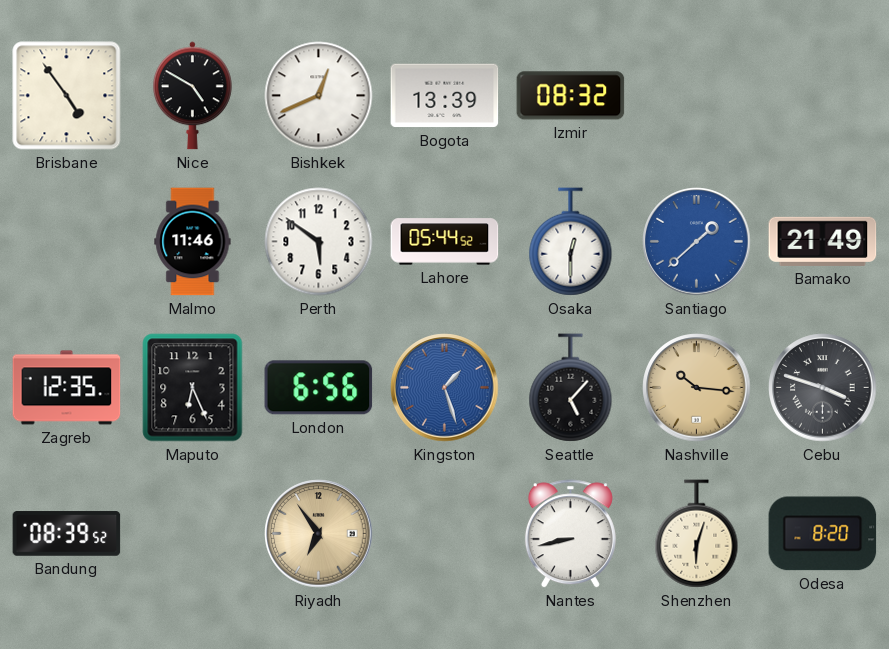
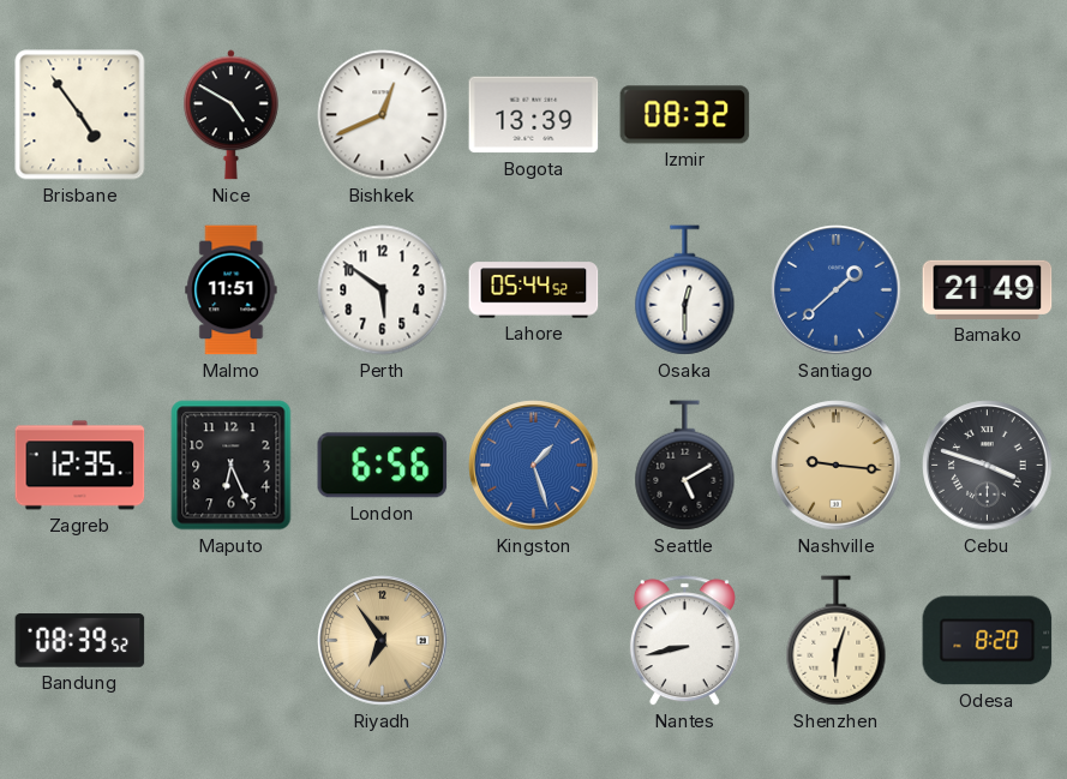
Malmo: 11:46 -> 11:51 (232, 290)
Seattle: 5:07 -> 5:10 (685, 466)
Nashville: 10:16 -> 9:16 (837, 466)
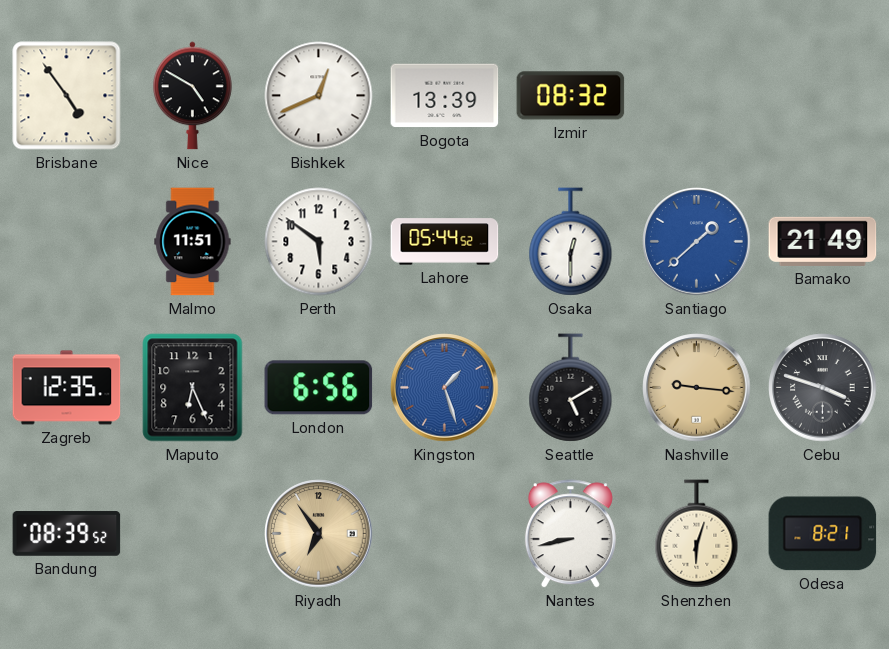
Odesa: 8:20 -> 8:21 (823, 534)
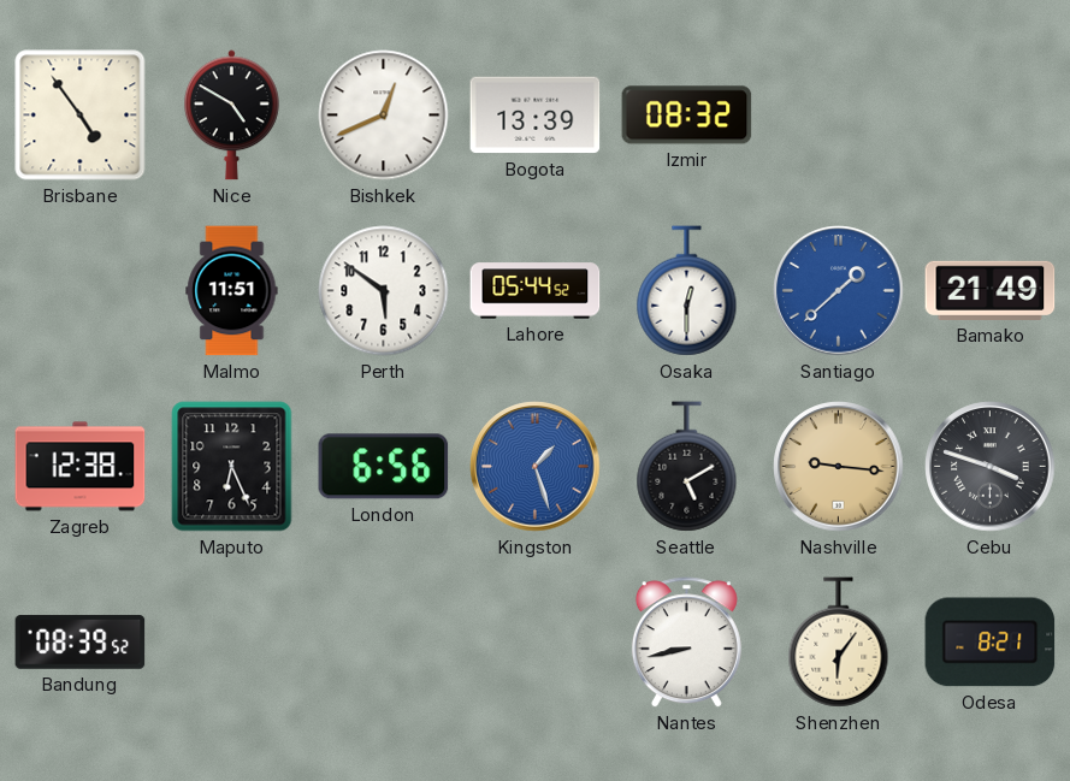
Zagreb: 12:35 -> 12:38 (81, 467)
Riyadh: 6:54 -> none (319, 534)
Shenzhen: 6:03 -> 6:06 (839, 643)
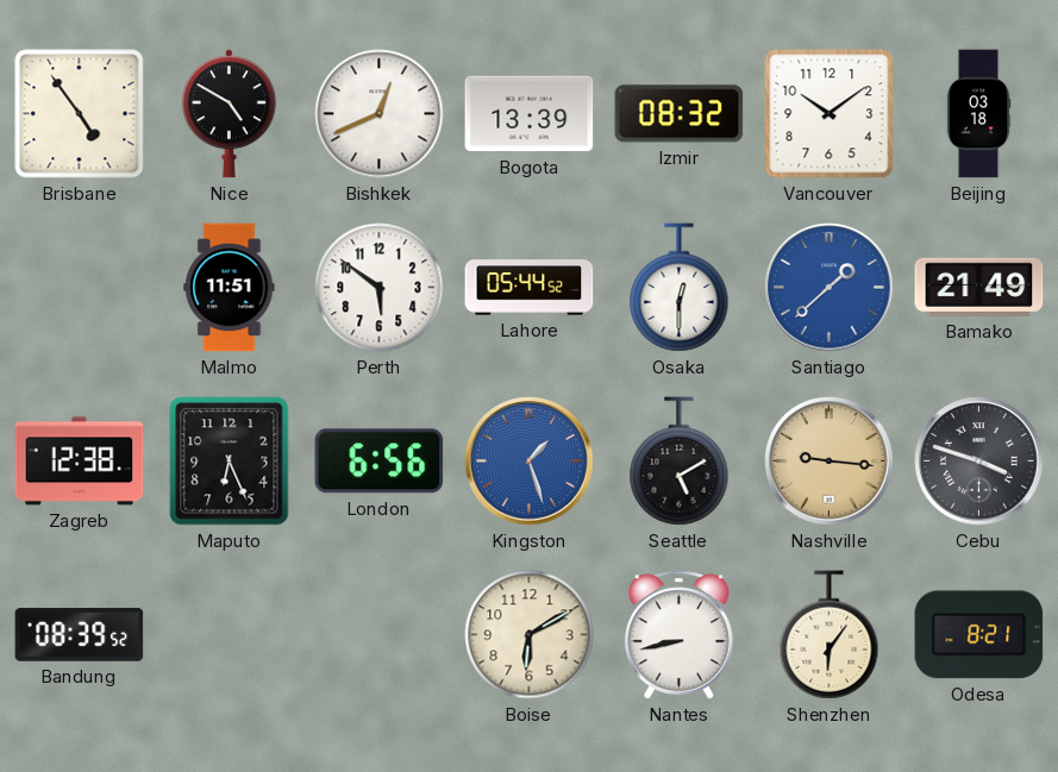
Vancouver: none -> 10:09 (830, 114)
Beijing: none -> 03:18 (978, 114)
Boise: none -> 6:10 (530, 635)
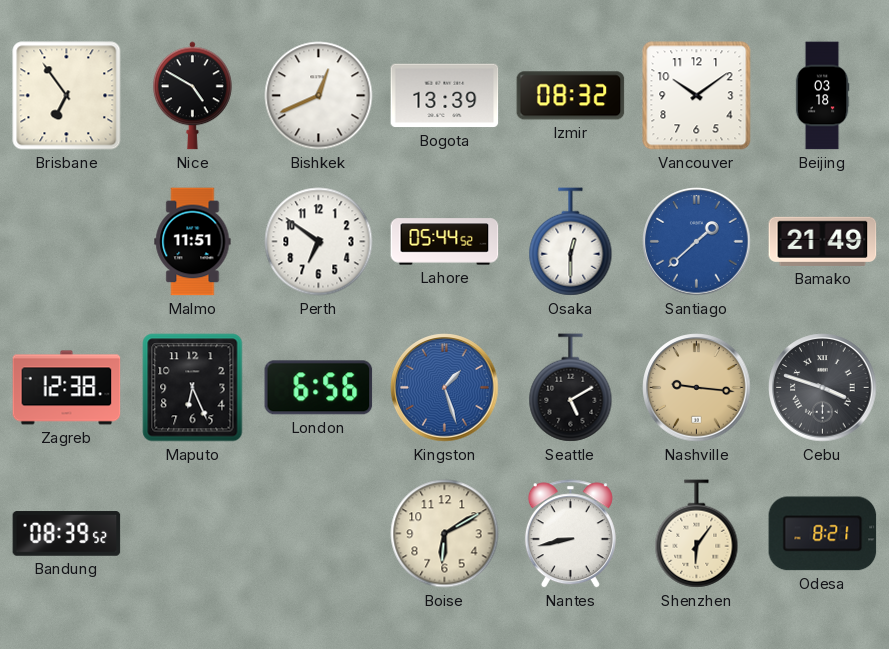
Brisbane: 4:54 -> 6:54 (67, 96)
Perth: 5:51 -> 6:51 (319, 242)
